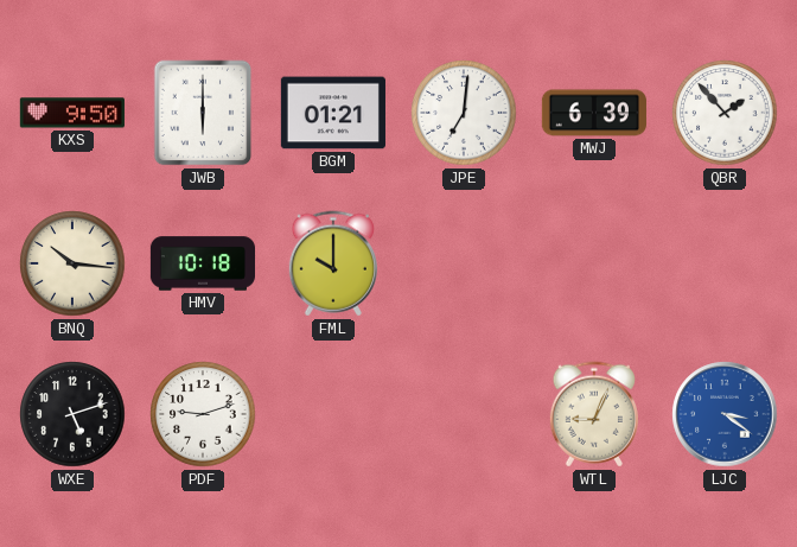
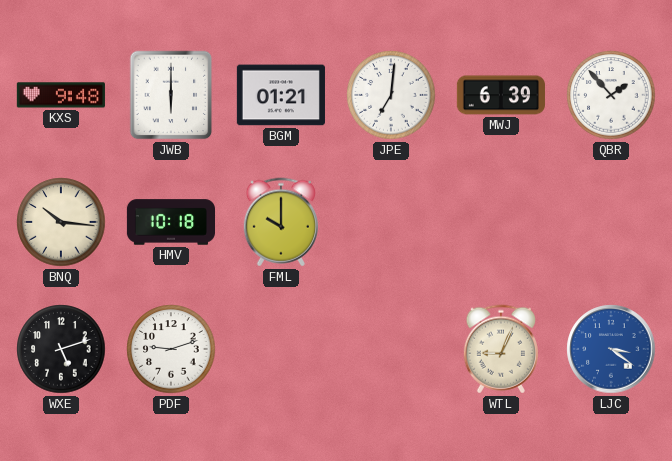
KXS: 9:50 -> 9:48 (61, 95)
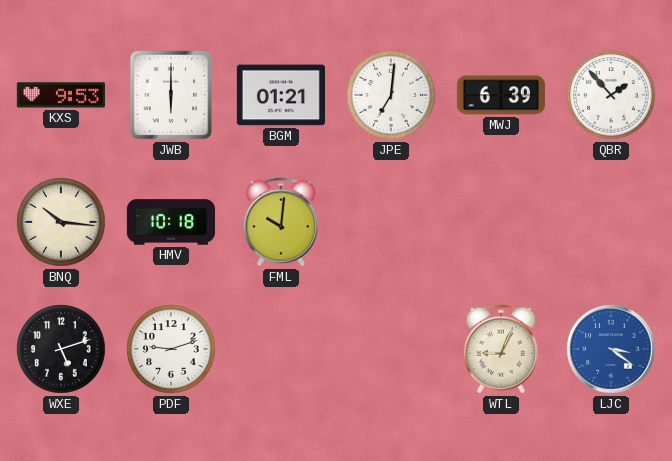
KXS: 9:48 -> 9:53 (61, 95)
FML: 10:00 -> 10:01 (281, 222)
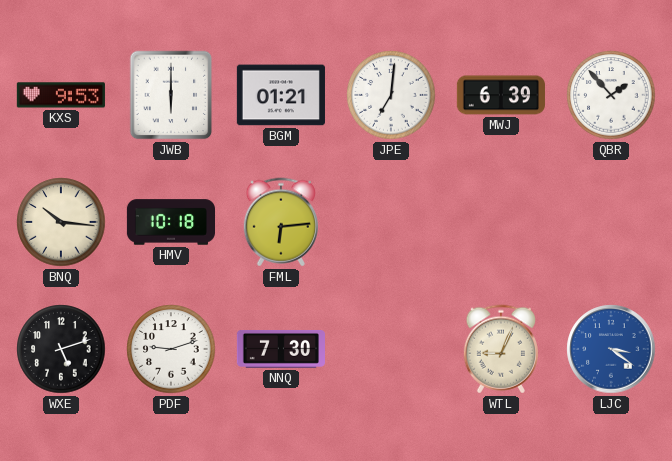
FML: 10:01 -> 6:14 (281, 222)
NNQ: none -> 7:30 (280, 349)
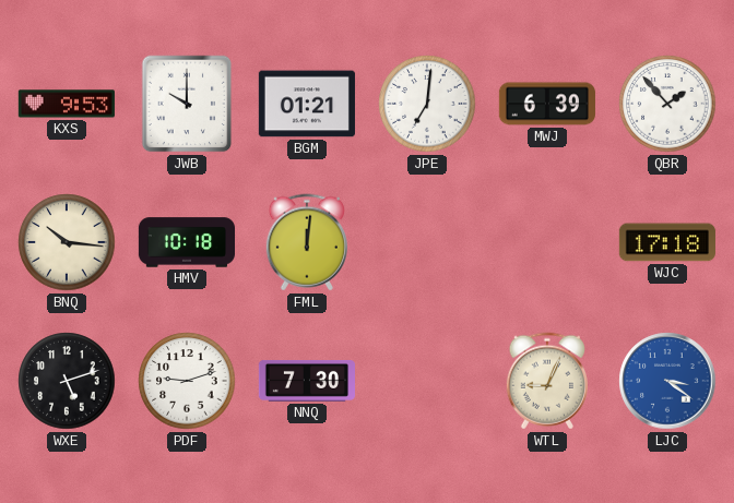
JWB: 6:00 -> 10:00 (187, 104)
FML: 6:14 -> 12:01 (307, 242)
WJC: none -> 17:18 (667, 242)
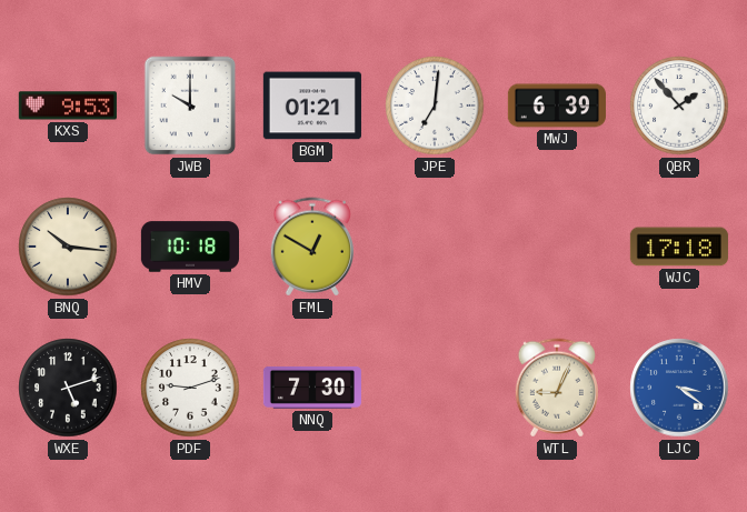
FML: 12:01 -> 12:50 (312, 247)
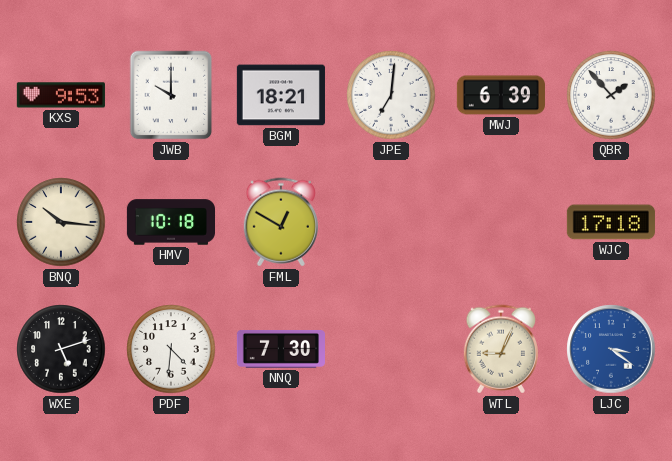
BGM: 01:21 -> 18:21 (281, 95)
PDF: 9:12 -> 4:31 (171, 349)
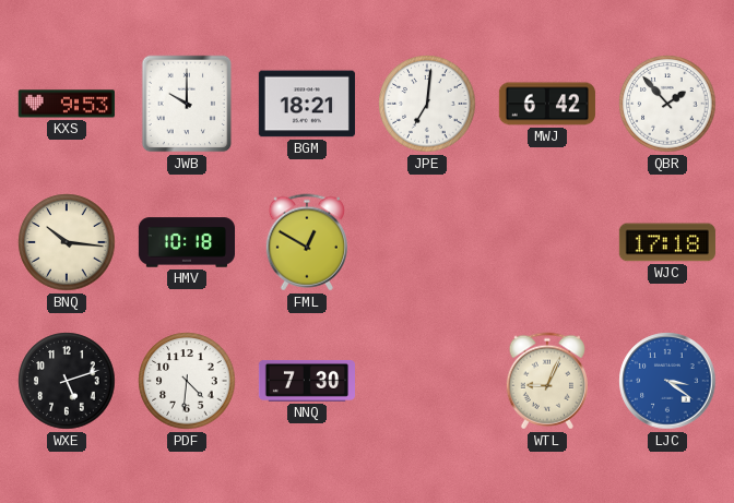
MWJ: 6:39 -> 6:42 (547, 104)
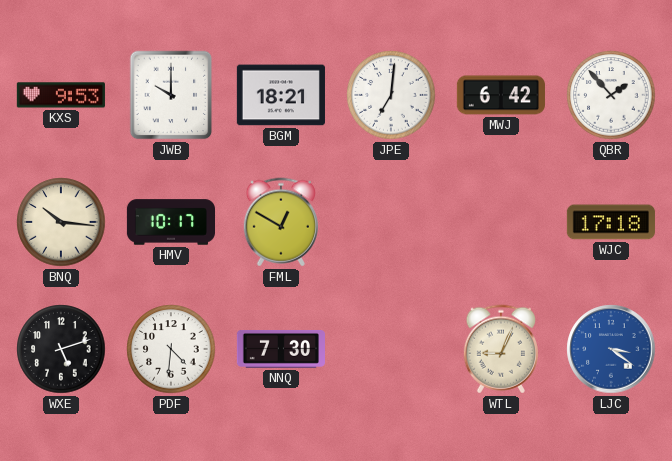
HMV: 10:18 -> 10:17 (170, 222)
